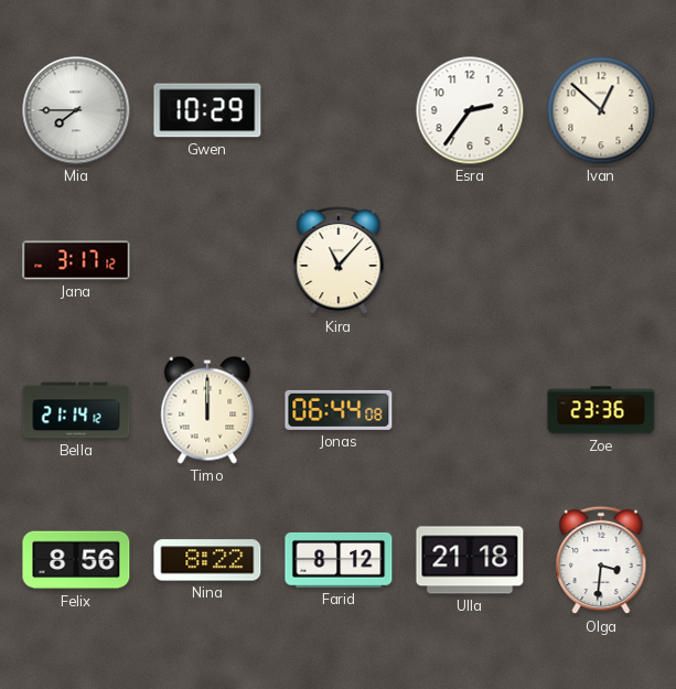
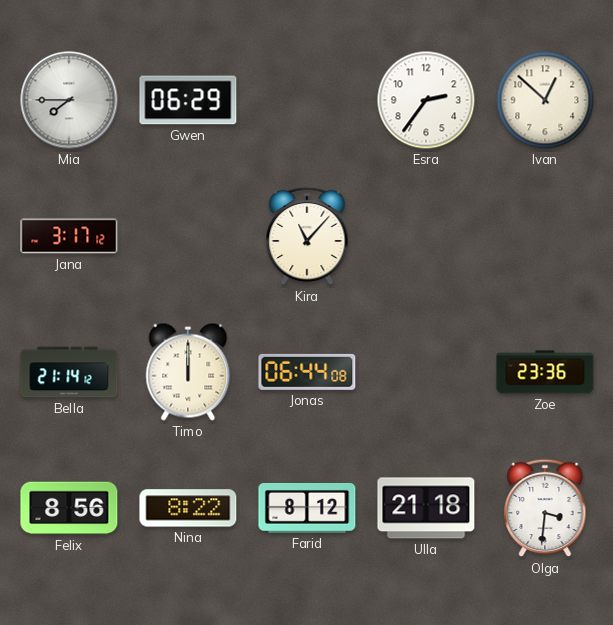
Gwen: 10:29 -> 06:29 (188, 100)
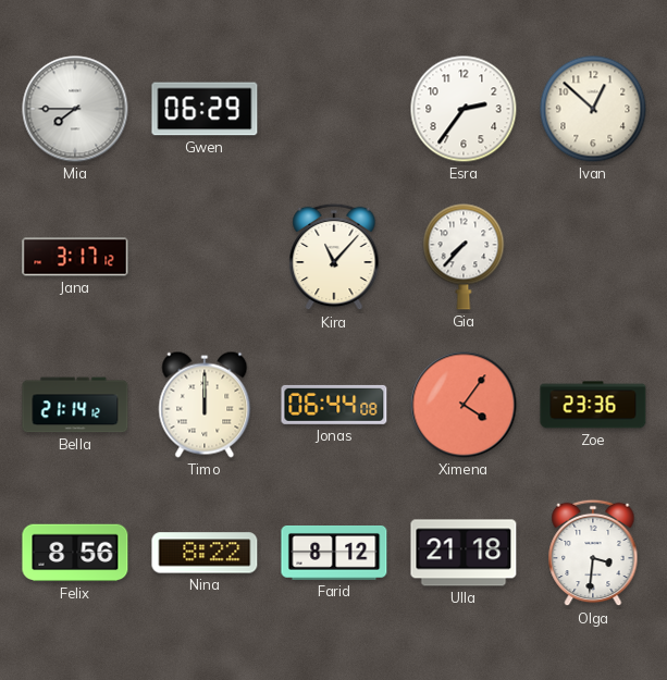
Gia: none -> 7:37 (464, 257)
Ximena: none -> 4:06 (464, 405)
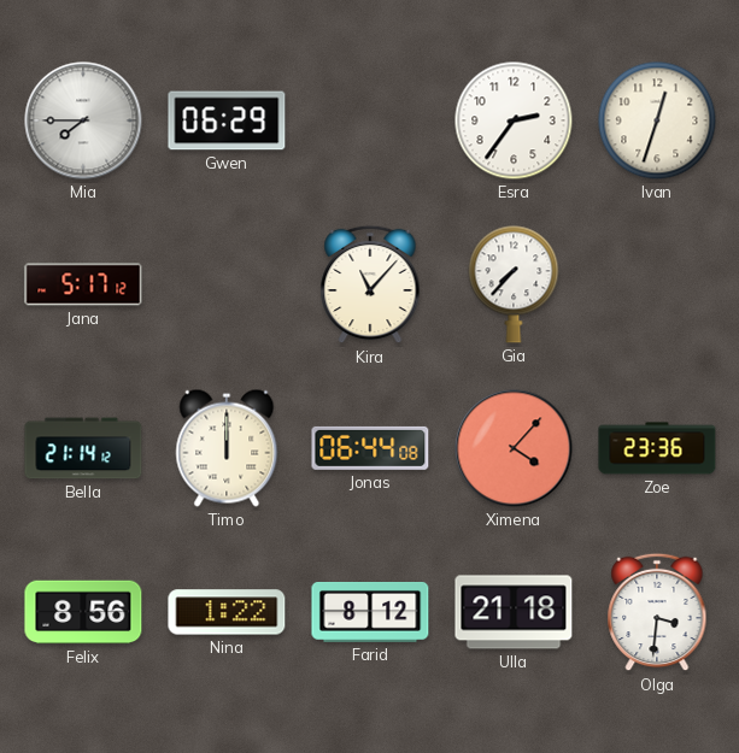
Ivan: 12:52 -> 12:33 (657, 120)
Jana: 3:17 -> 5:17 (83, 284)
Ximena: 4:06 -> 4:07 (514, 448)
Nina: 8:22 -> 1:22 (227, 612)
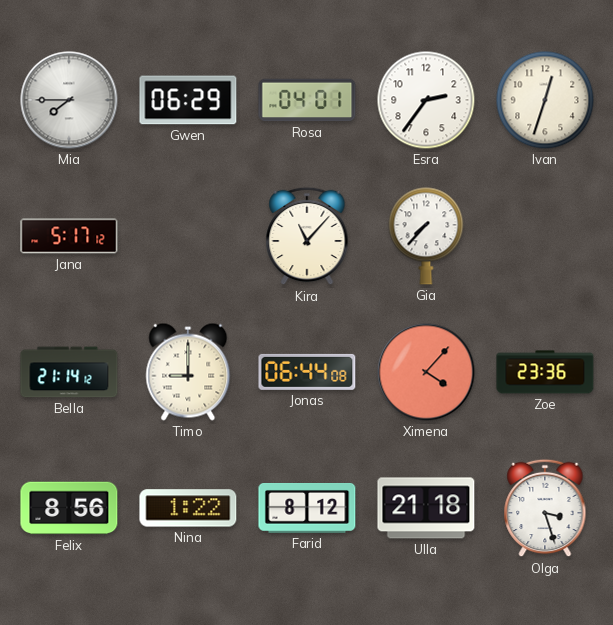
Rosa: none -> 04:01 (307, 100)
Timo: 12:00 -> 9:00 (188, 372)
Olga: 3:31 -> 3:27 (545, 508)
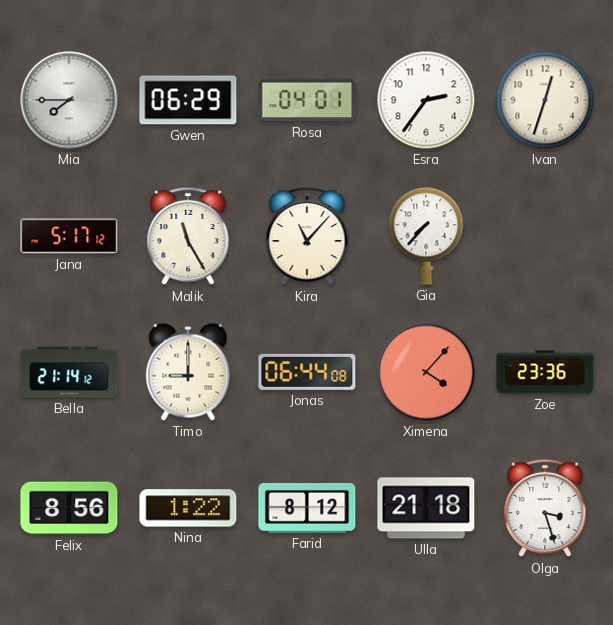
Malik: none -> 11:25 (188, 236)
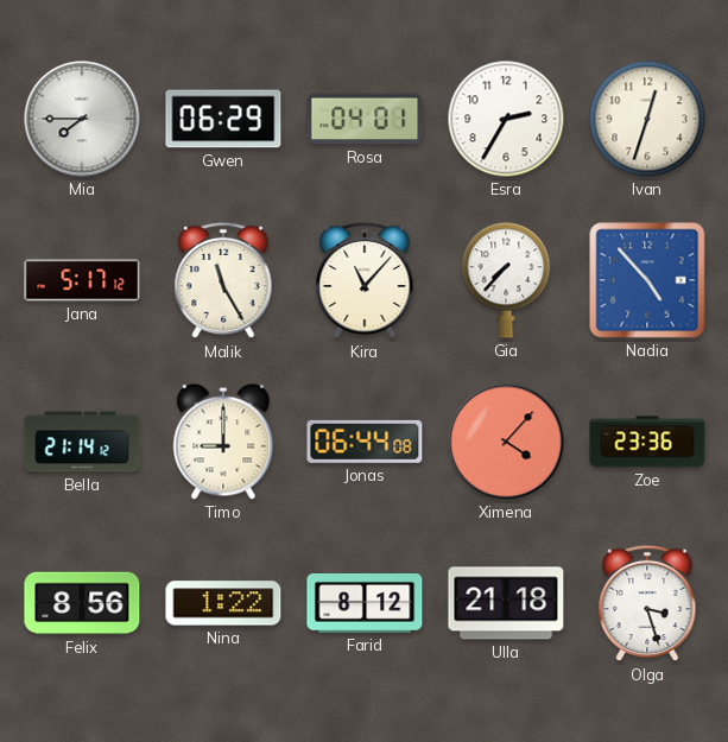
Esra: 2:36 -> 2:35 (506, 119)
Nadia: none -> 4:53 (647, 280)
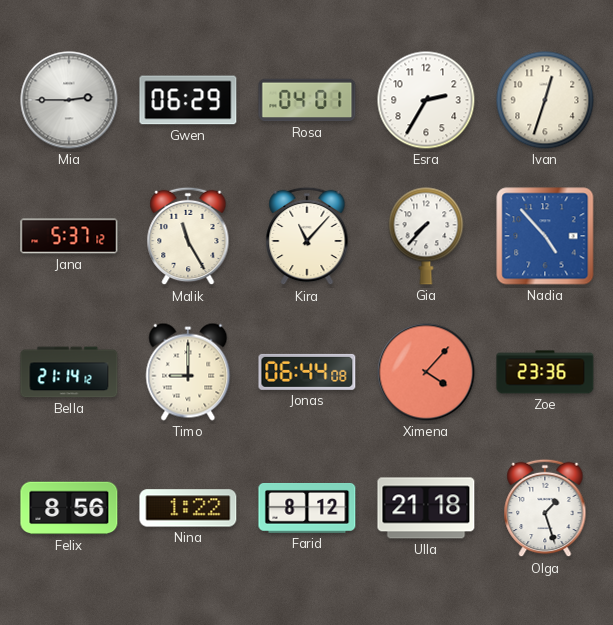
Mia: 7:45 -> 2:45 (69, 100)
Jana: 5:17 -> 5:37 (69, 236)
Olga: 3:27 -> 1:27 (545, 508)
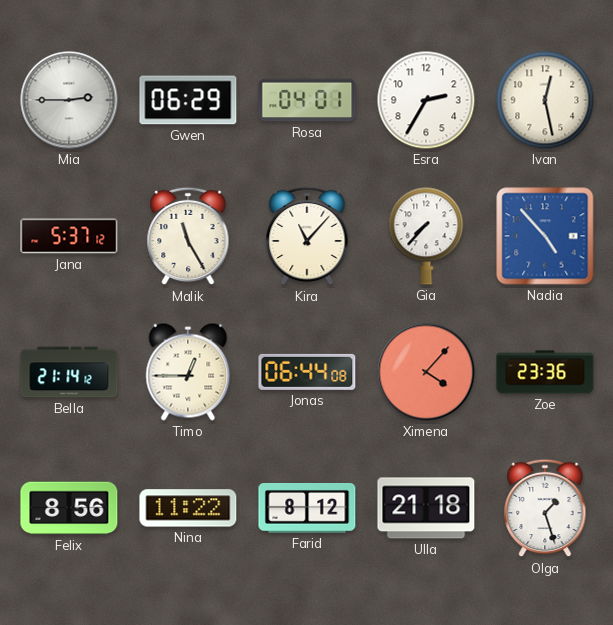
Ivan: 12:33 -> 12:28 (545, 100)
Timo: 9:00 -> 12:45 (188, 372)
Nina: 1:22 -> 11:22 (188, 508)
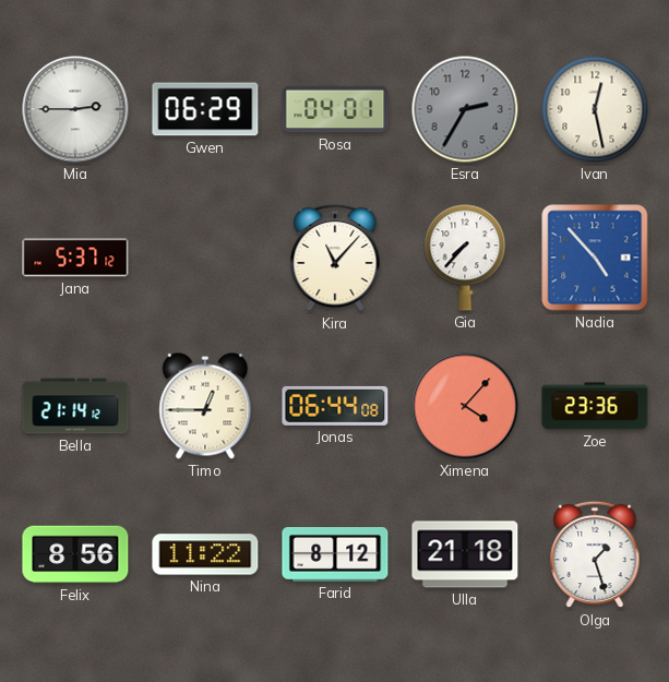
Esra dial: white -> grey (465, 109)
Malik: 11:25 -> none (188, 236)
